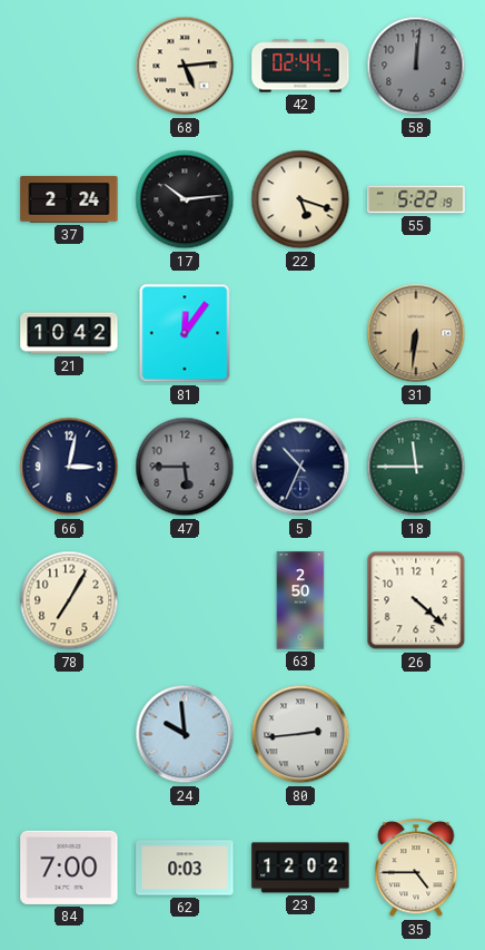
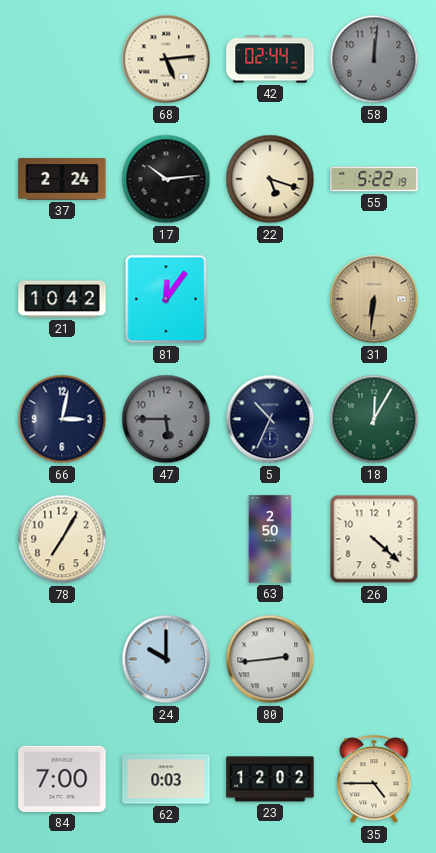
18: 11:45 -> 12:05 (374, 419)
24: 9:59 -> 10:00 (166, 659)
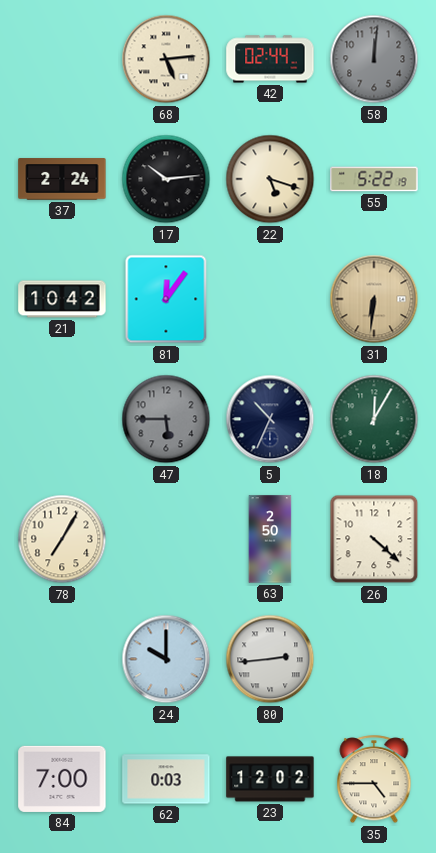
66: 3:02 -> none (62, 419)
